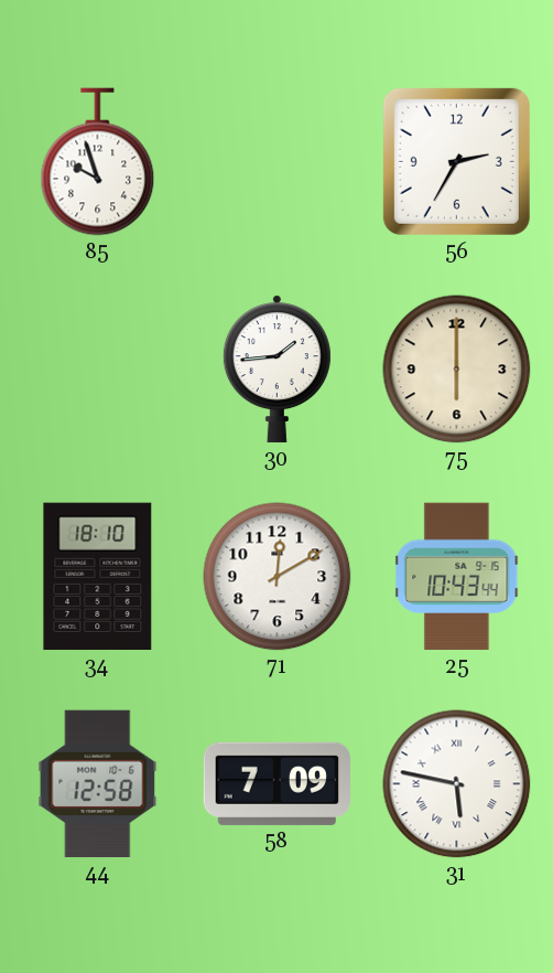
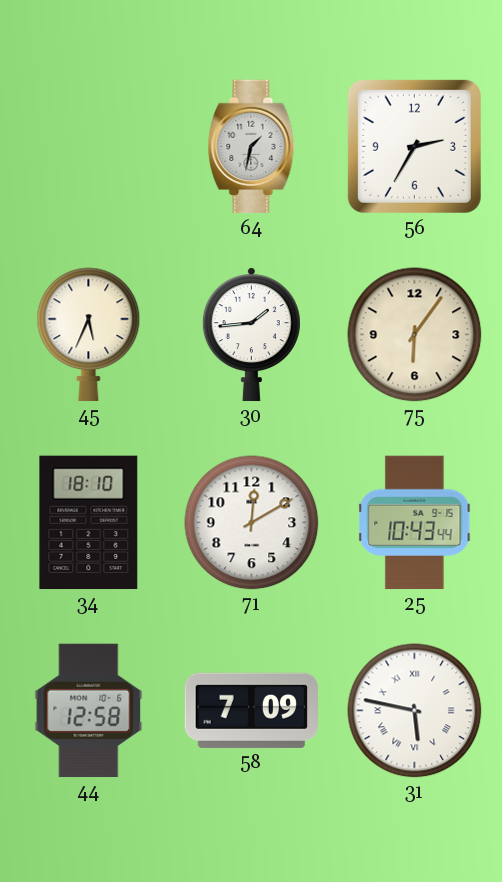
85: 9:57 -> none (98, 162)
64: none -> 1:32 (252, 147)
45: none -> 5:34 (89, 335)
75: 6:00 -> 6:06 (415, 335)
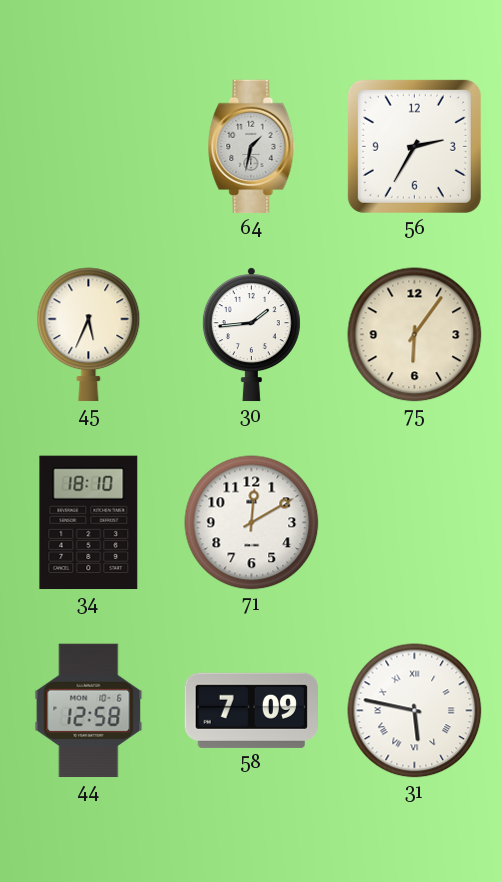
25: 10:43 -> none (415, 523)
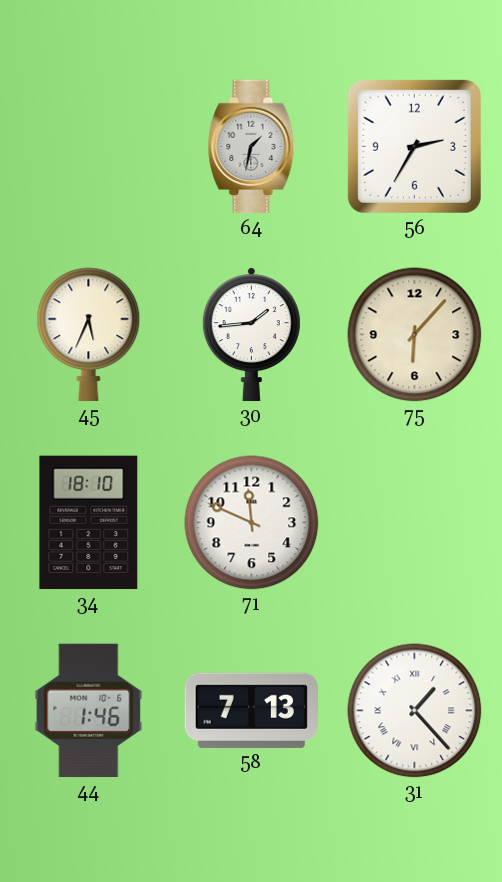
75: 6:06 -> 6:07 (415, 335)
71: 12:10 -> 11:49 (252, 523)
44: 12:58 -> 1:46 (89, 711)
58: 7:09 -> 7:13 (252, 710)
31: 5:47 -> 1:23 (415, 711)
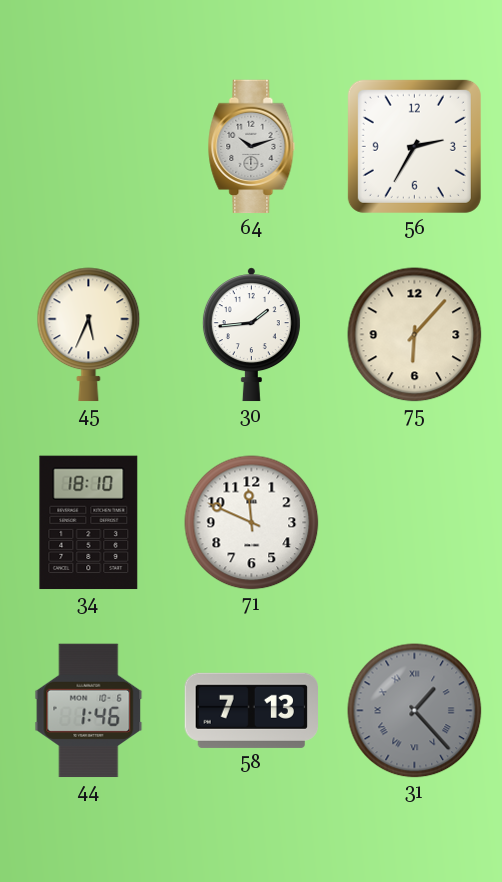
64: 1:32 -> 10:12 (252, 147)
31 dial: white -> grey (415, 711)
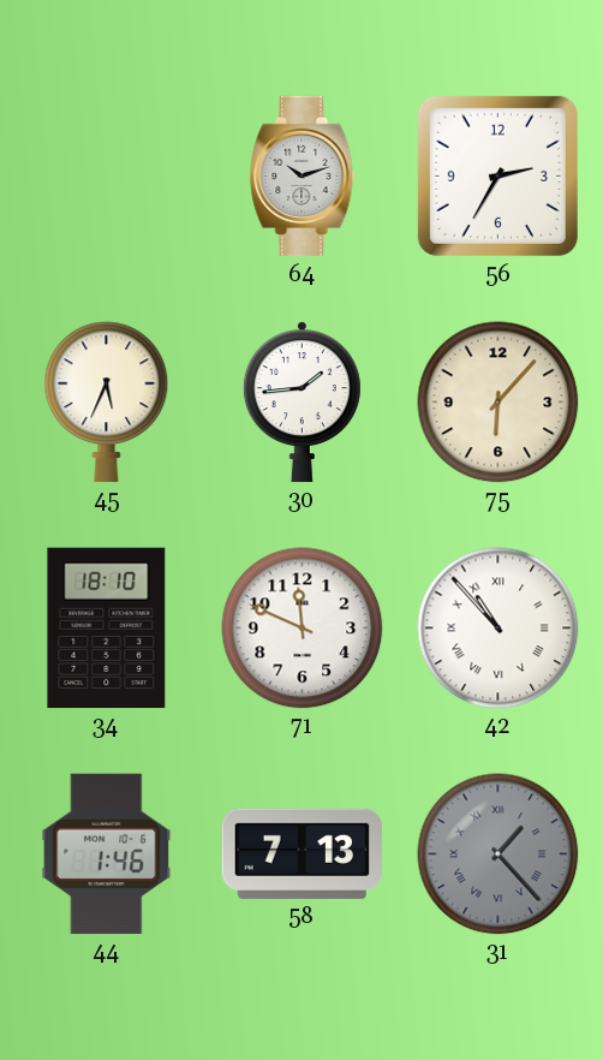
42: none -> 10:53 (498, 629)
